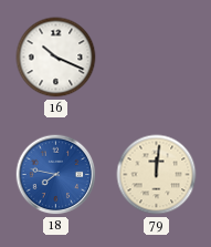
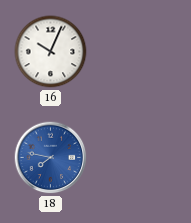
16: 10:19 -> 10:04 (51, 52)
79: 12:01 -> none (157, 175)
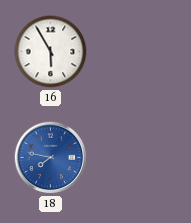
16: 10:04 -> 5:55 (51, 52)
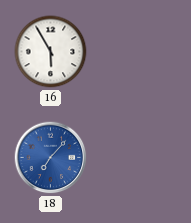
18: 7:47 -> 7:07 (51, 158)
